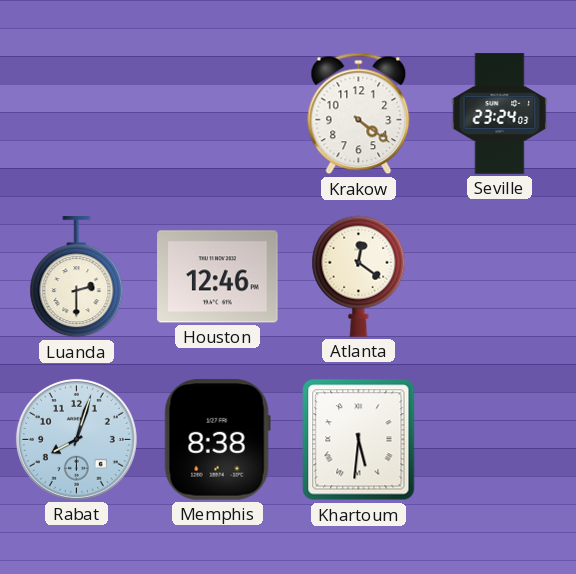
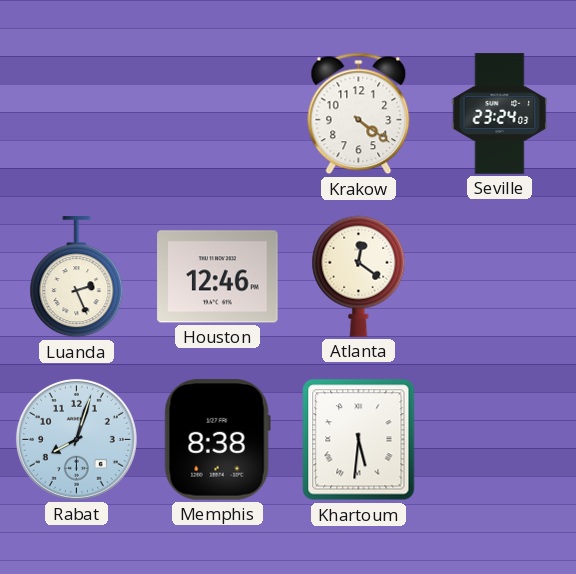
Luanda: 2:30 -> 2:26 (77, 277)
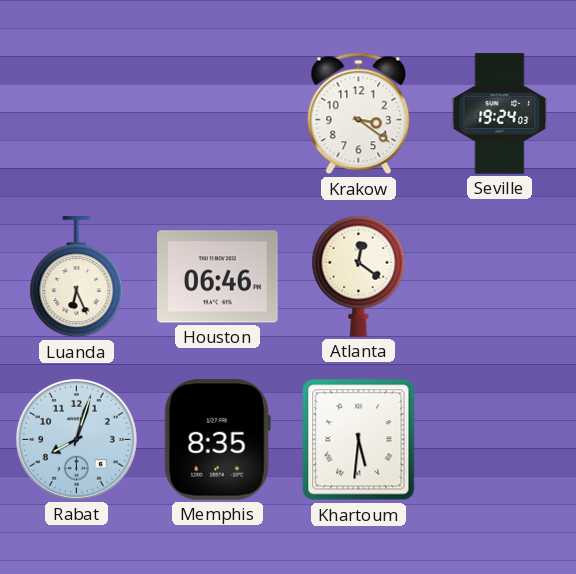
Krakow: 4:21 -> 3:21 (359, 114)
Seville: 23:24 -> 19:24 (500, 114)
Luanda: 2:26 -> 6:26 (77, 277)
Houston: 12:46 -> 06:46 (218, 277)
Memphis: 8:38 -> 8:35 (217, 440)
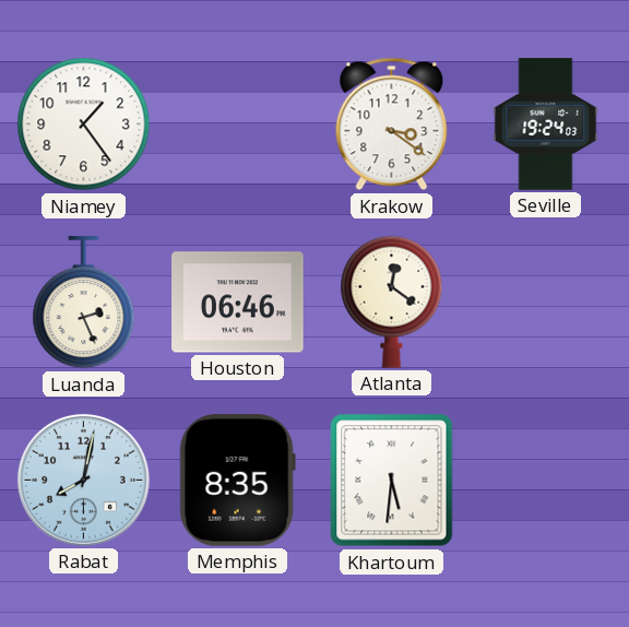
Niamey: none -> 1:24 (84, 125)
Luanda: 6:26 -> 2:26 (84, 303)
Rabat: 8:03 -> 8:02 (83, 480)
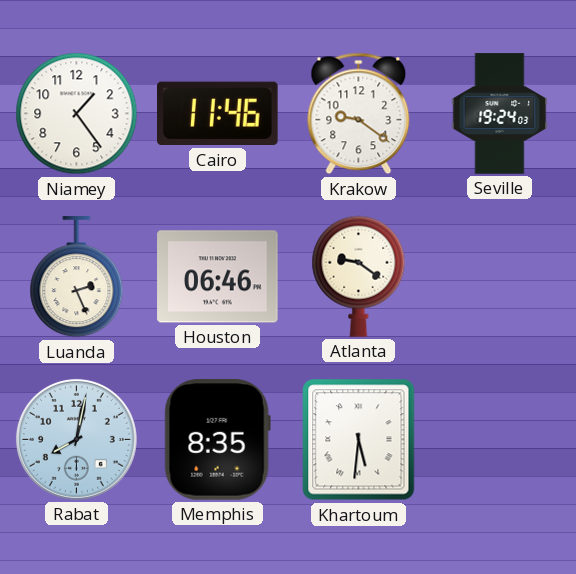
Cairo: none -> 11:46 (218, 114)
Krakow: 3:21 -> 9:21 (359, 114)
Atlanta: 12:21 -> 9:21 (359, 276)
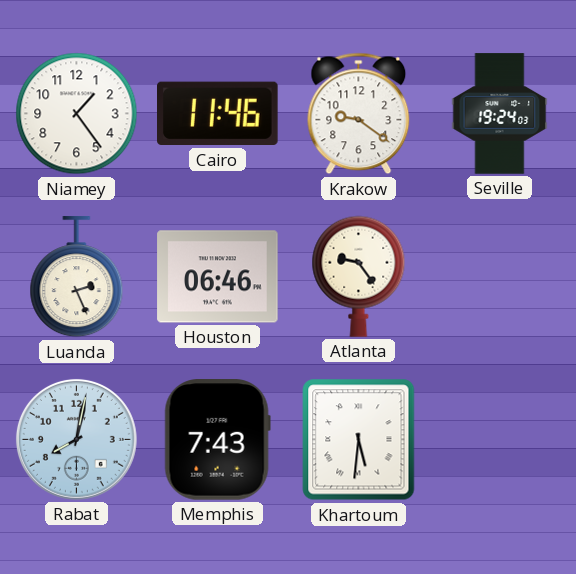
Atlanta: 9:21 -> 9:24 (359, 276)
Memphis: 8:35 -> 7:43 (217, 440)
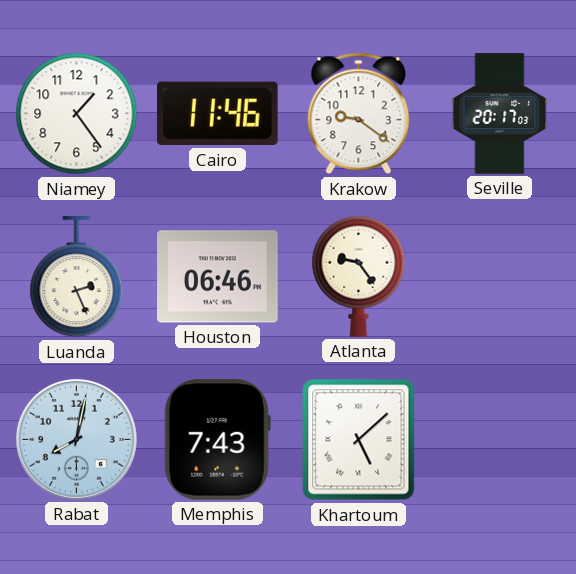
Seville: 19:24 -> 20:17 (500, 114)
Khartoum: 5:31 -> 5:08 (359, 440)
